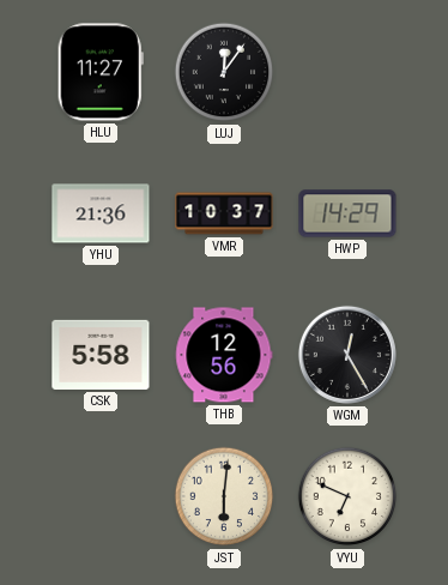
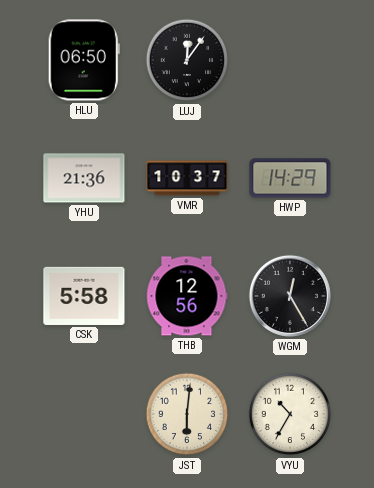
HLU: 11:27 -> 06:50 (84, 60)
VYU: 6:49 -> 10:35 (290, 414)
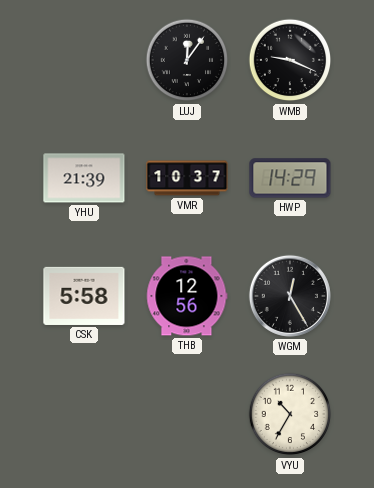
HLU: 06:50 -> none (84, 60)
WMB: none -> 9:19 (290, 60)
YHU: 21:36 -> 21:39 (84, 178)
JST: 6:01 -> none (187, 414)
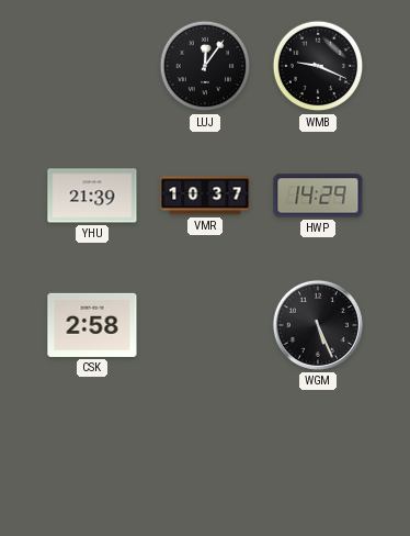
CSK: 5:58 -> 2:58 (92, 325)
THB: 12:56 -> none (187, 296)
WGM: 12:25 -> 5:26 (318, 325)
VYU: 10:35 -> none (290, 414)
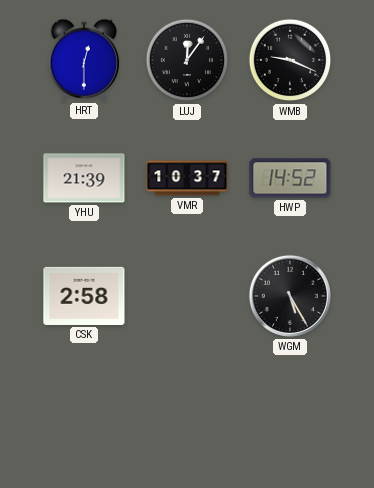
HRT: none -> 12:30 (83, 60)
HWP: 14:29 -> 14:52 (290, 178)
WGM: 5:26 -> 5:25 (290, 296)
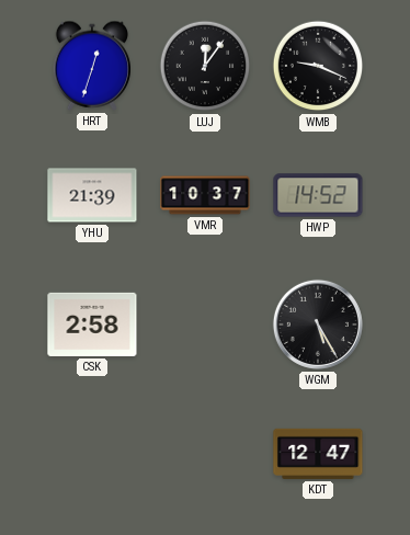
HRT: 12:30 -> 12:33 (91, 66)
KDT: none -> 12:47 (318, 454)
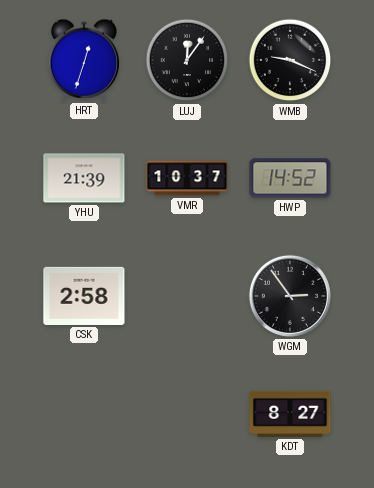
WGM: 5:25 -> 2:54 (290, 296)
KDT: 12:47 -> 8:27 (290, 414)
